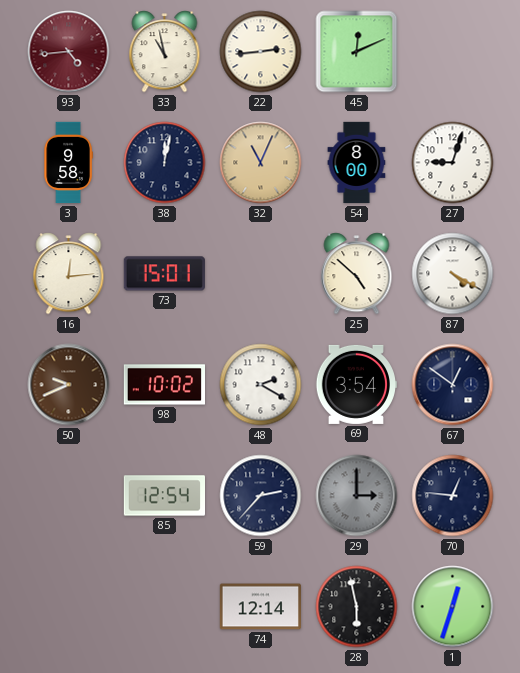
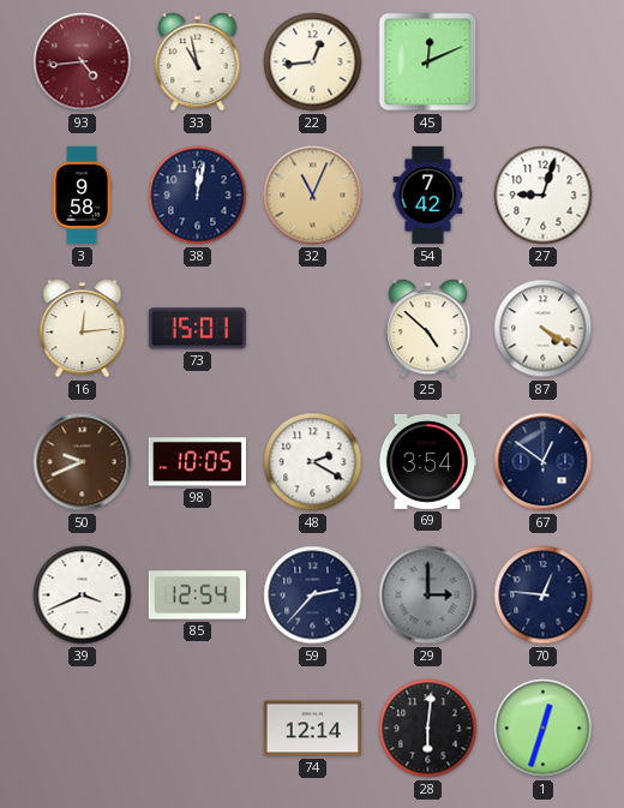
22: 2:44 -> 12:44 (313, 62)
54: 8:00 -> 7:42 (428, 196)
98: 10:02 -> 10:05 (197, 462)
39: none -> 3:41 (83, 595)
28: 5:58 -> 6:01 (428, 729)
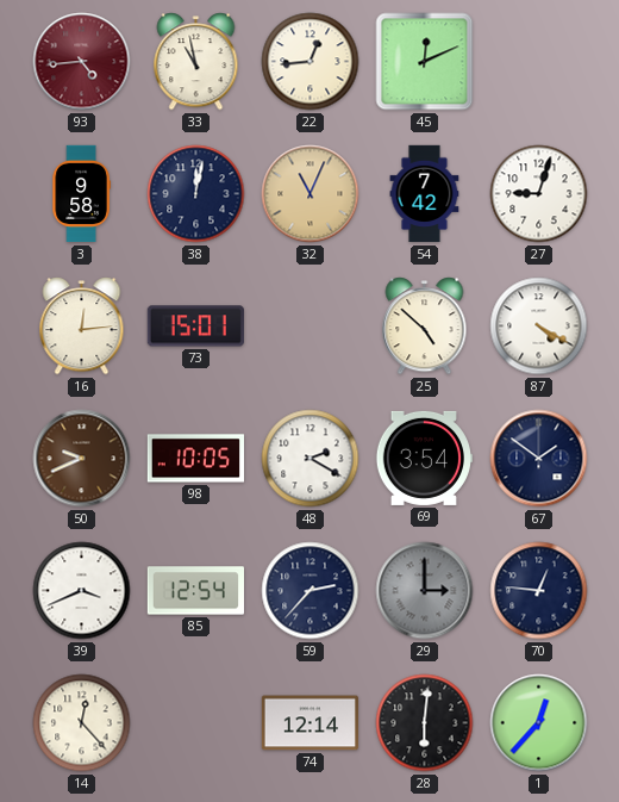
67: 12:51 -> 1:51 (539, 459)
14: none -> 12:23 (82, 723)
1: 12:33 -> 12:37 (539, 723)
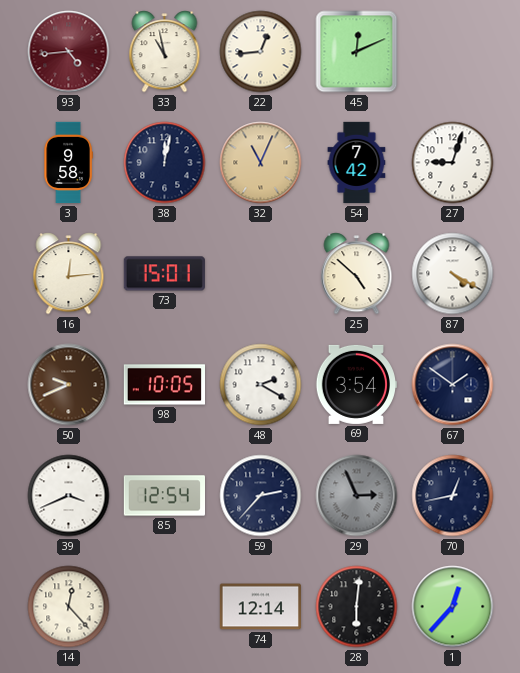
29: 3:00 -> 2:56 (357, 496)
70: 12:46 -> 12:43 (453, 496)
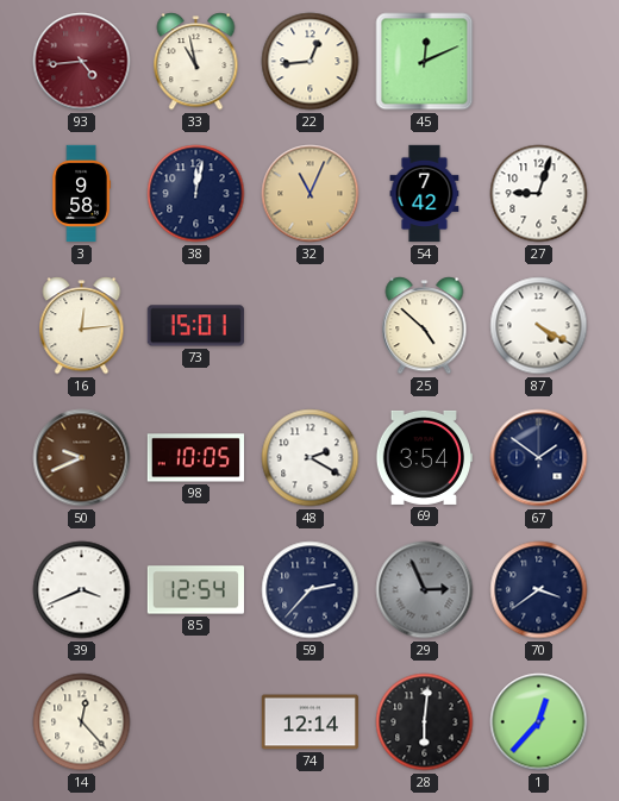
70: 12:43 -> 3:39 (539, 590)
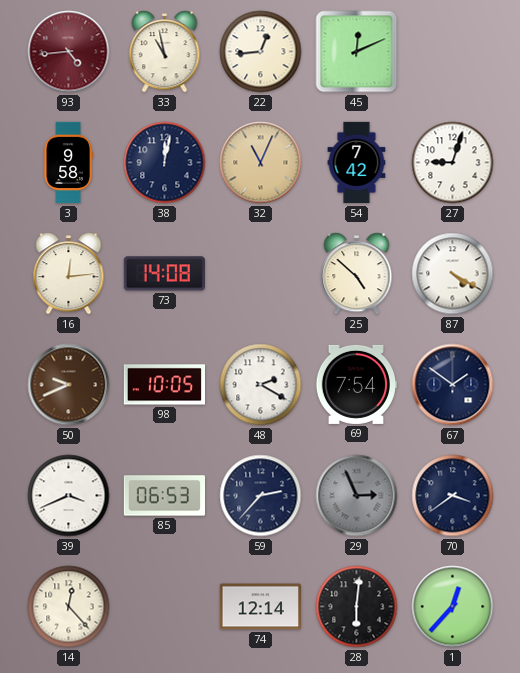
73: 15:01 -> 14:08 (164, 274)
69: 3:54 -> 7:54 (355, 384)
85: 12:54 -> 06:53 (164, 496)
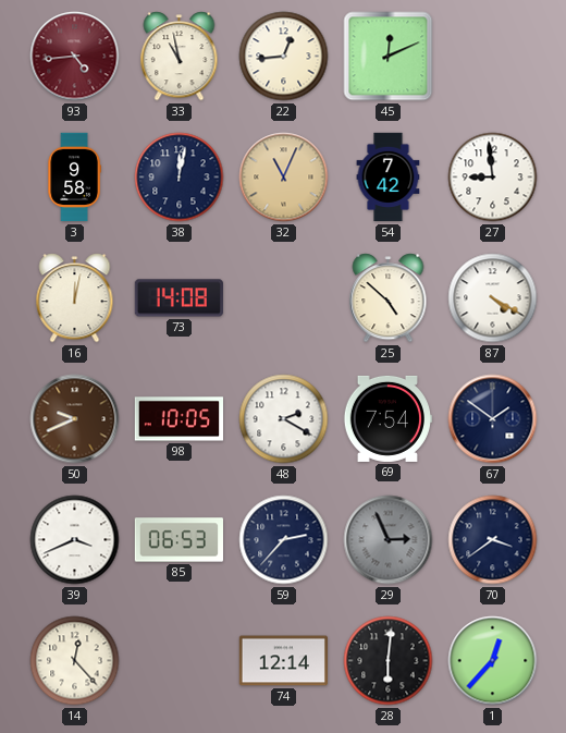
27: 9:03 -> 8:59 (493, 178)
16: 12:14 -> 12:02 (75, 298)
